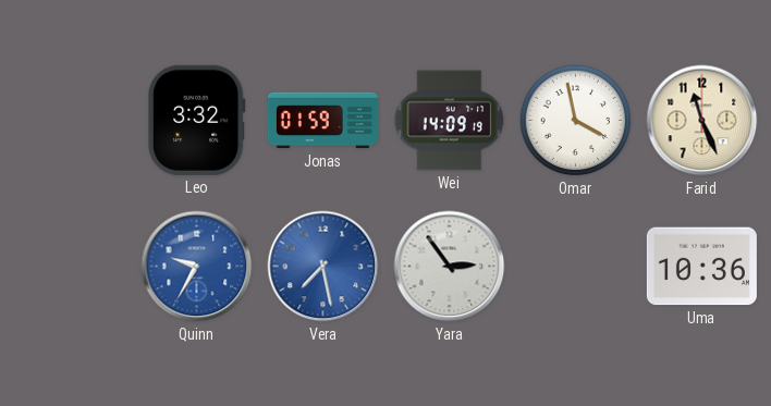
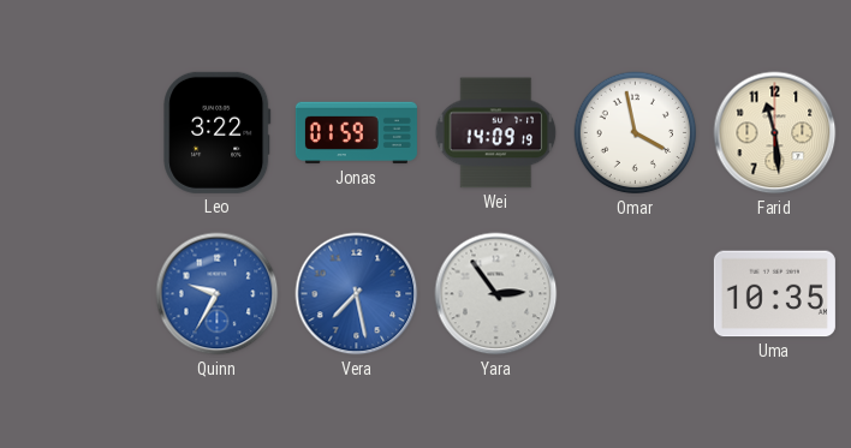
Leo: 3:32 -> 3:22 (218, 132)
Farid: 11:26 -> 11:29 (775, 133)
Uma: 10:36 -> 10:35 (774, 294)
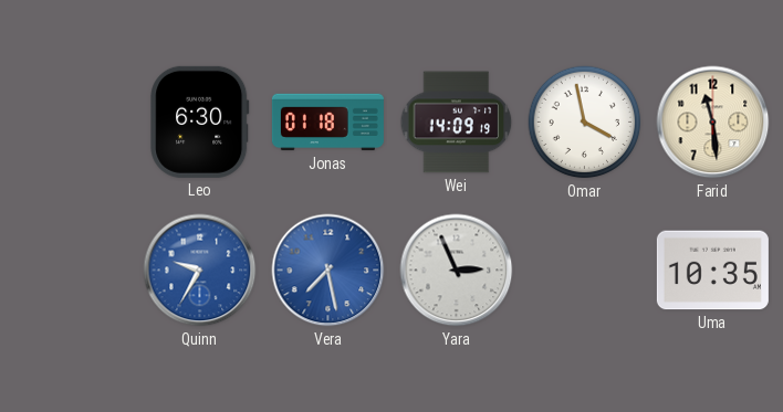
Leo: 3:22 -> 6:30 (200, 122)
Jonas: 01:59 -> 01:18 (327, 123)
Yara: 2:54 -> 2:56 (457, 271)
